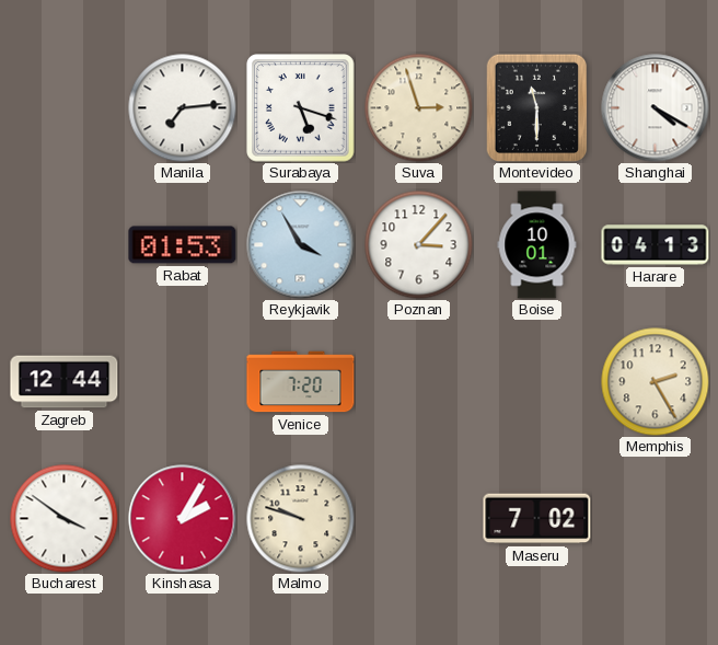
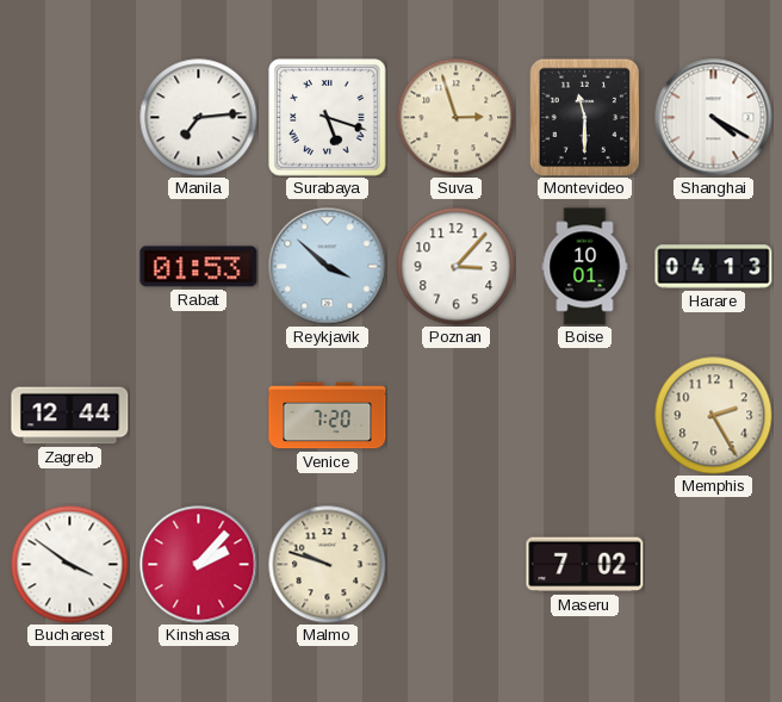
Reykjavik: 3:55 -> 3:52 (328, 267)
Kinshasa: 2:05 -> 2:07 (199, 565)
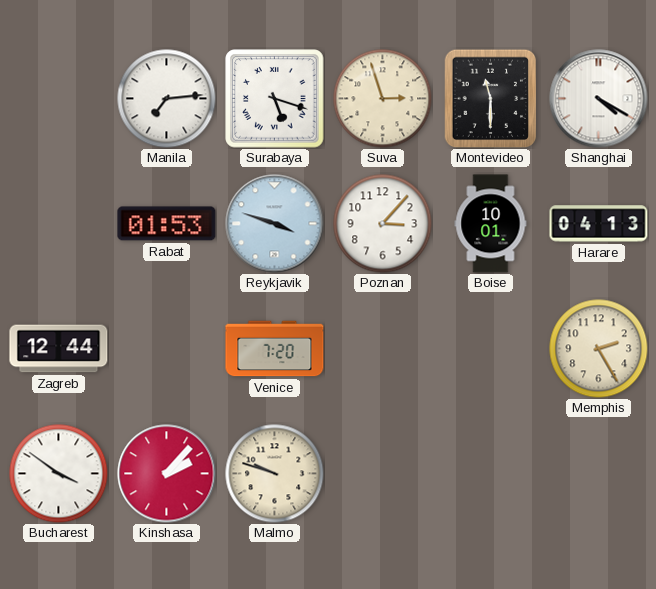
Reykjavik: 3:52 -> 3:48 (275, 224)
Maseru: 7:02 -> none (585, 565)
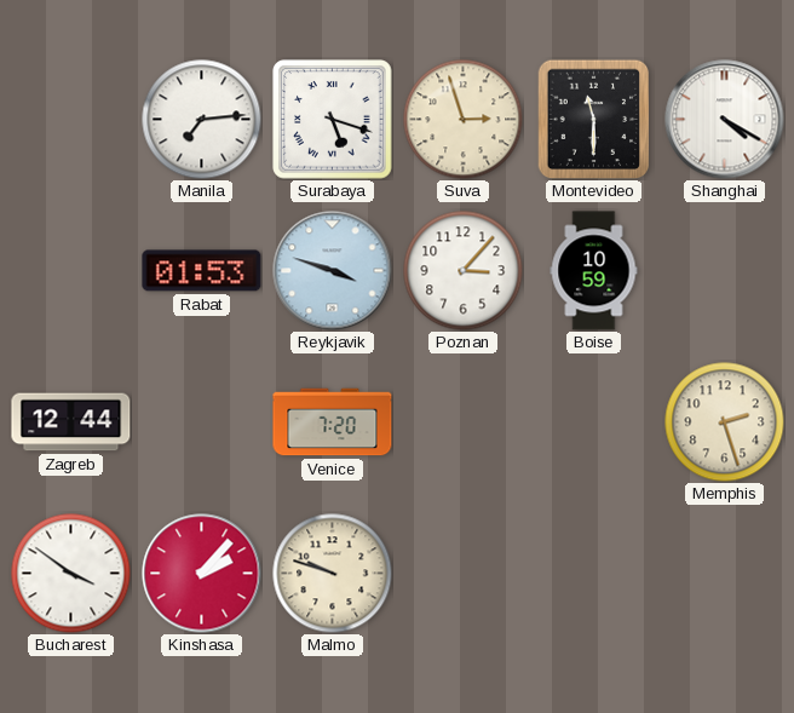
Boise: 10:01 -> 10:59 (594, 271)
Harare: 04:13 -> none (599, 224)
Memphis: 2:25 -> 2:27 (725, 422)
